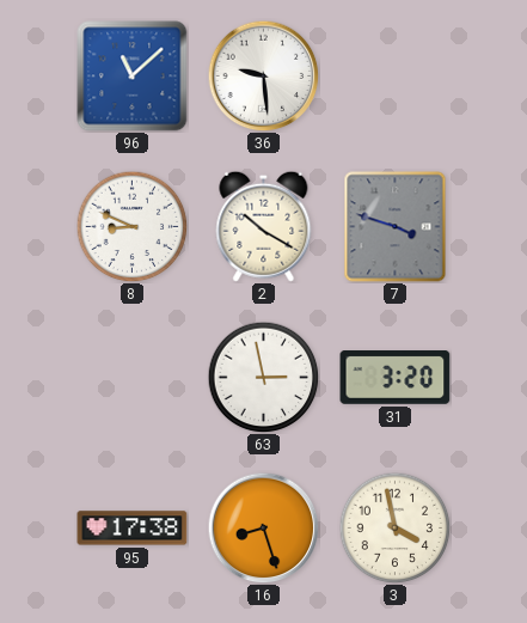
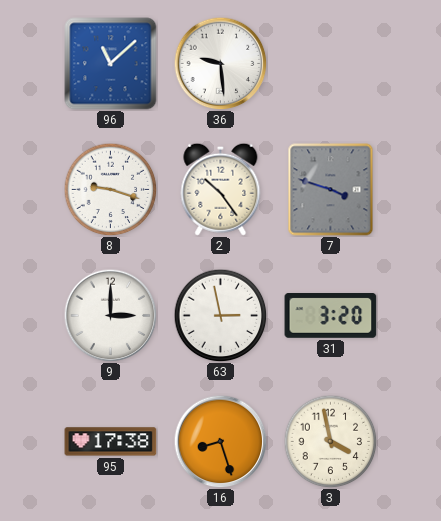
8: 8:49 -> 9:18 (110, 189)
2: 10:20 -> 10:24 (221, 189)
9: none -> 3:00 (110, 315)
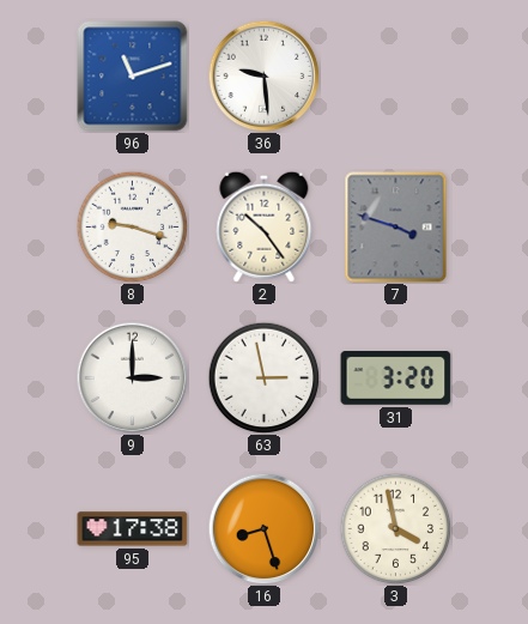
96: 11:08 -> 11:12 (133, 77)
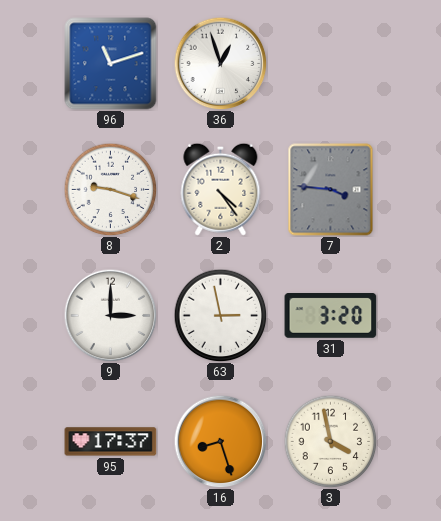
36: 9:29 -> 12:57 (220, 63)
2: 10:24 -> 4:24 (221, 189)
7: 3:48 -> 3:46 (331, 190)
95: 17:38 -> 17:37 (111, 442)
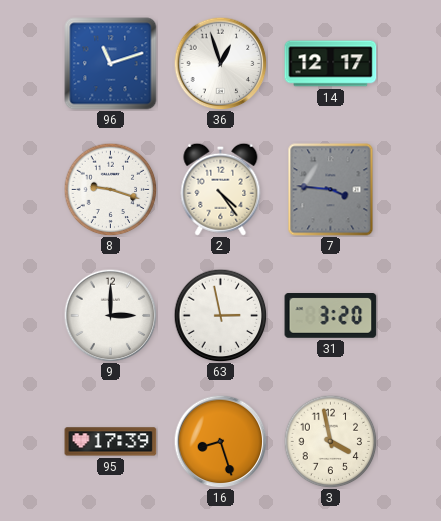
14: none -> 12:17 (331, 64)
95: 17:37 -> 17:39 (111, 442)
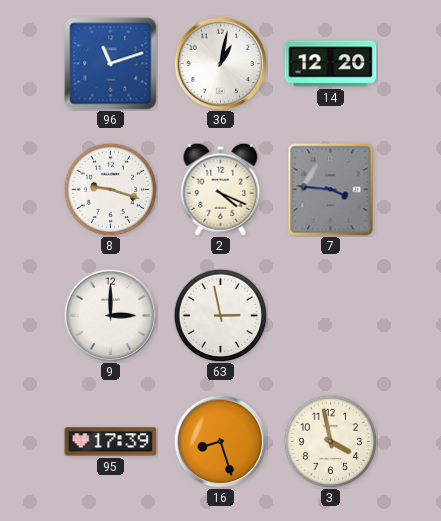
36: 12:57 -> 1:02 (220, 63)
14: 12:17 -> 12:20 (331, 64)
2: 4:24 -> 4:19 (221, 189)
31: 3:20 -> none (331, 316)
